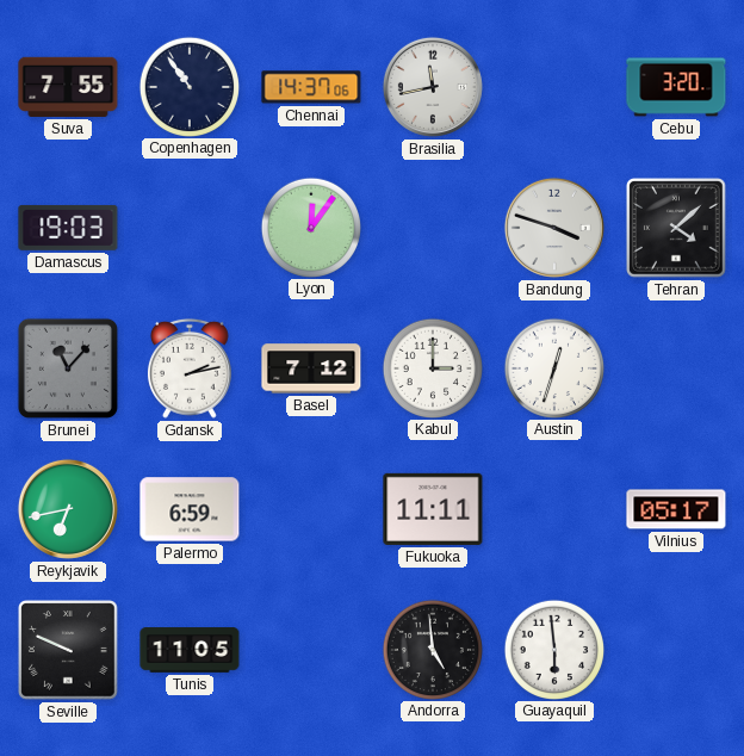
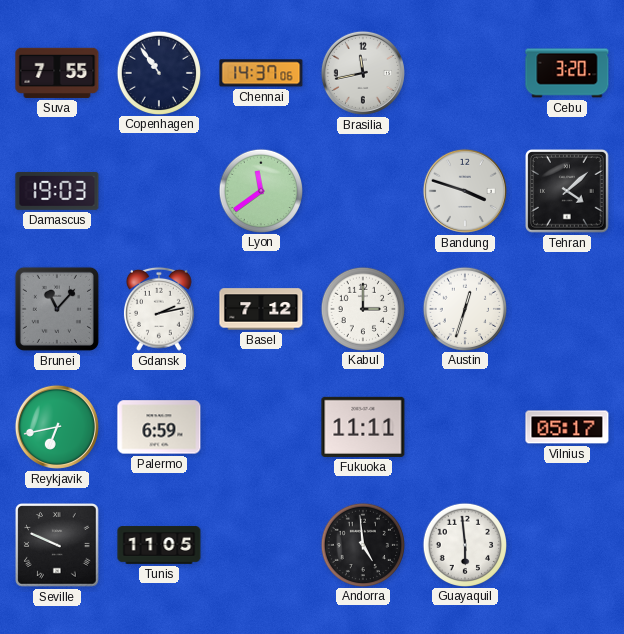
Lyon: 12:06 -> 11:39 (260, 190)
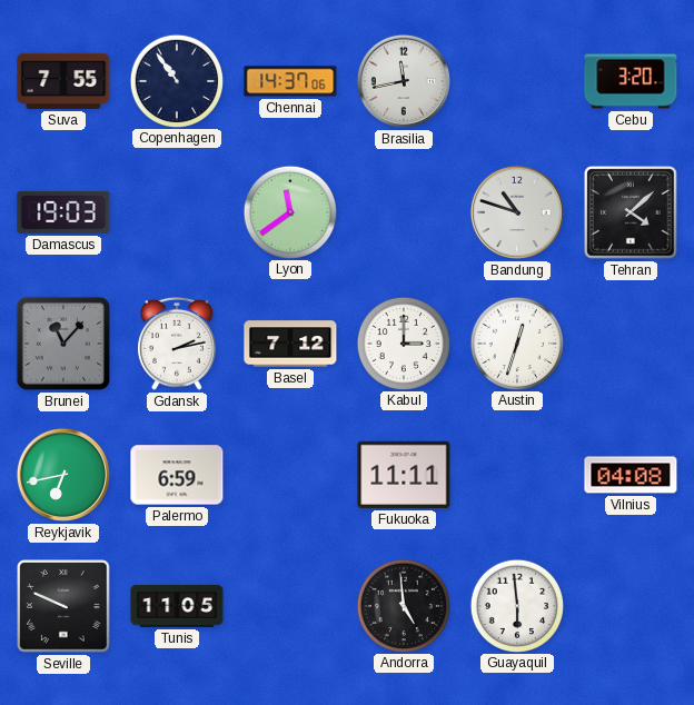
Bandung: 3:48 -> 10:48 (517, 212)
Vilnius: 05:17 -> 04:08 (631, 475)
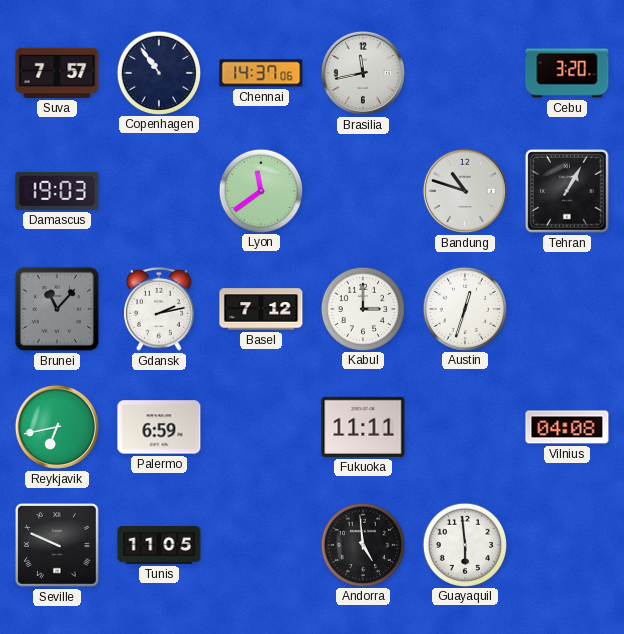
Suva: 7:55 -> 7:57 (57, 73)
Tehran: 4:08 -> 1:05 (568, 192)
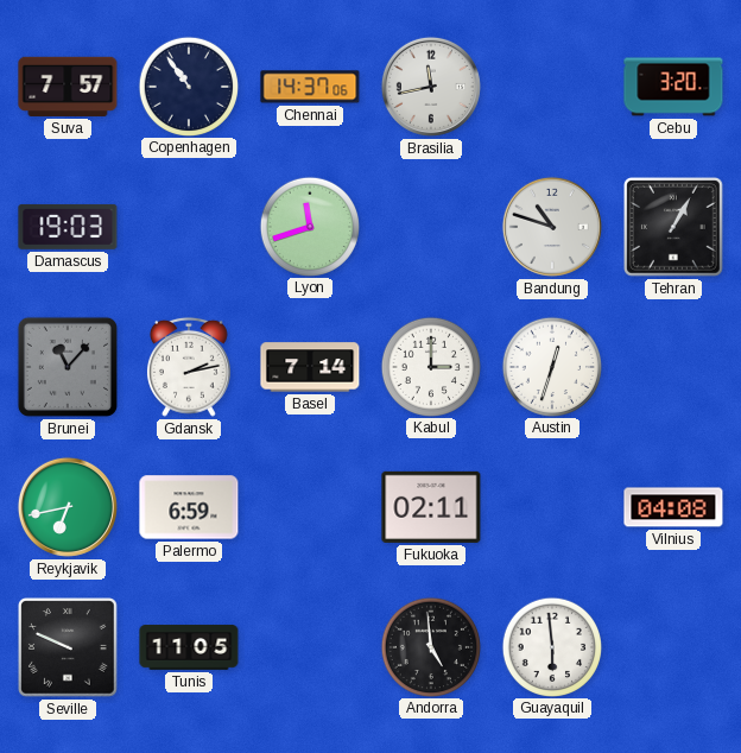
Lyon: 11:39 -> 11:42 (309, 226)
Basel: 7:12 -> 7:14 (310, 367)
Fukuoka: 11:11 -> 02:11 (431, 507)
